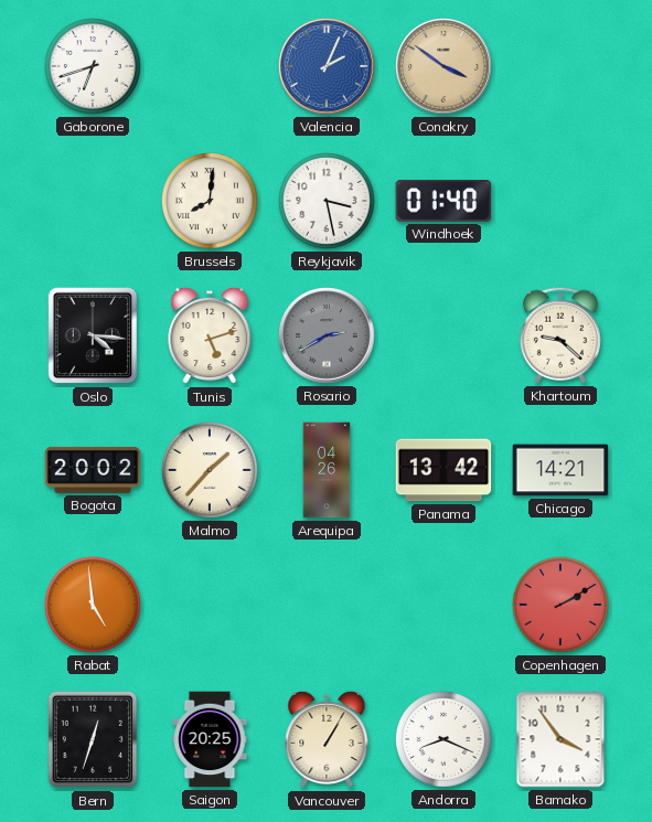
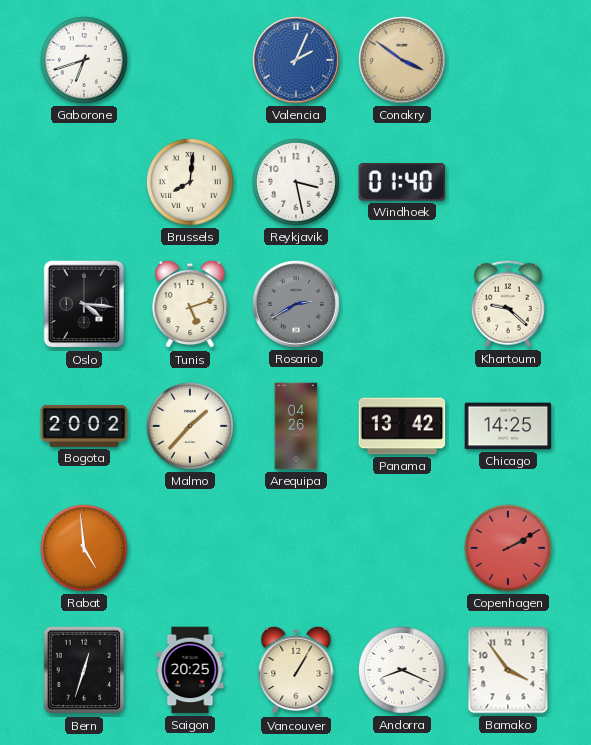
Chicago: 14:21 -> 14:25 (508, 426)
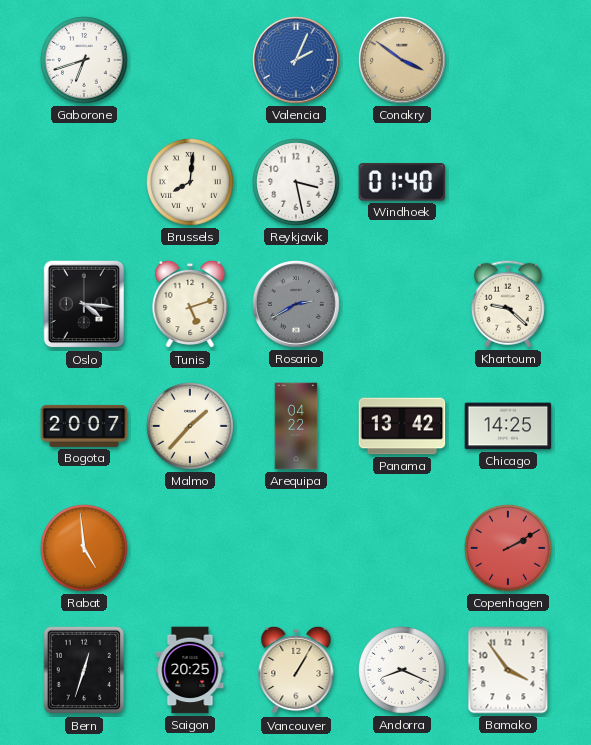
Bogota: 20:02 -> 20:07 (84, 426)
Arequipa: 04:26 -> 04:22 (296, 426)
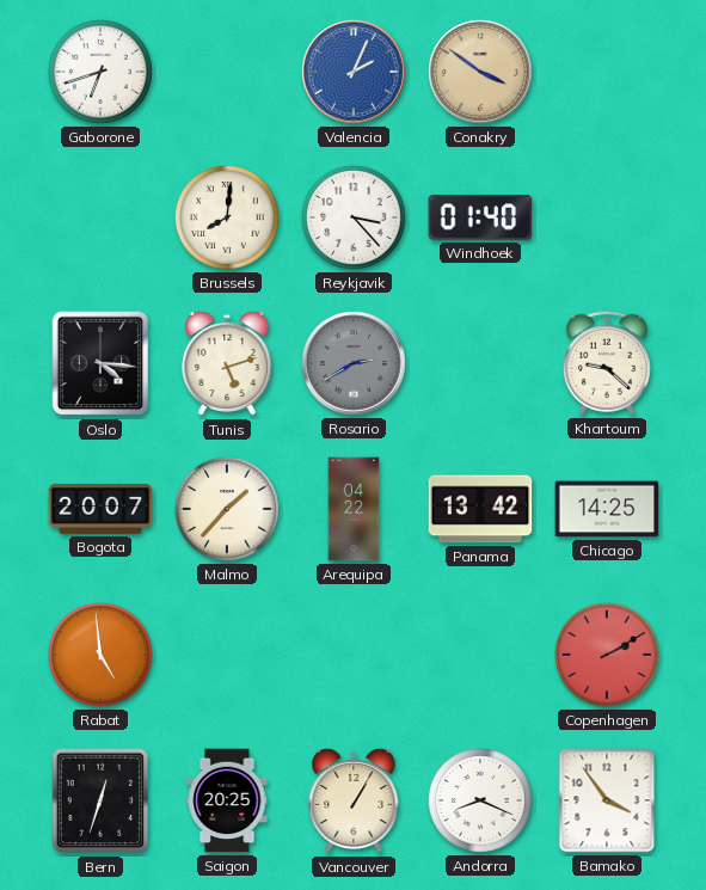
Reykjavik: 3:28 -> 3:23 (355, 219)
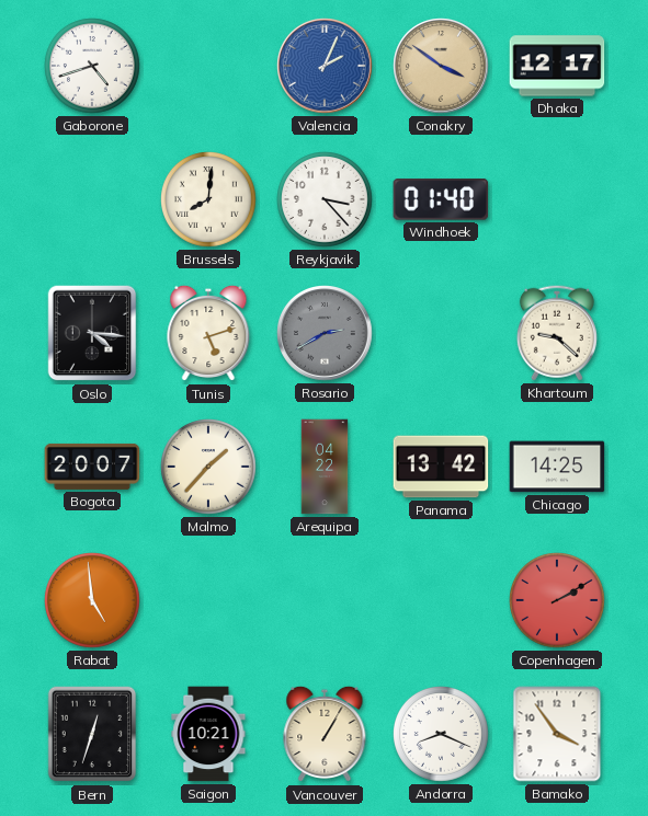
Gaborone: 6:42 -> 4:42 (93, 67)
Dhaka: none -> 12:17 (557, 66)
Saigon: 20:25 -> 10:21 (208, 734)
